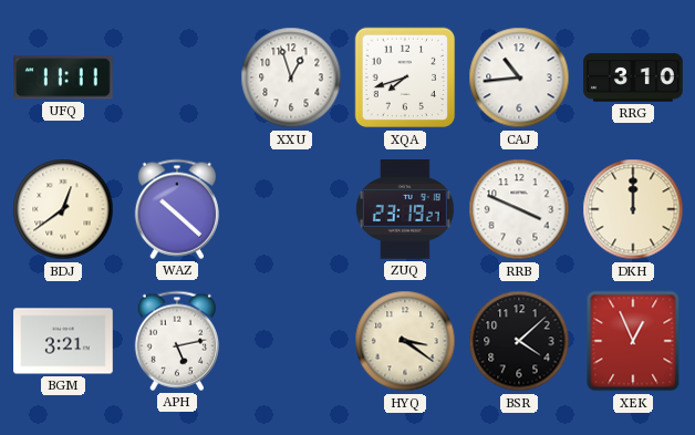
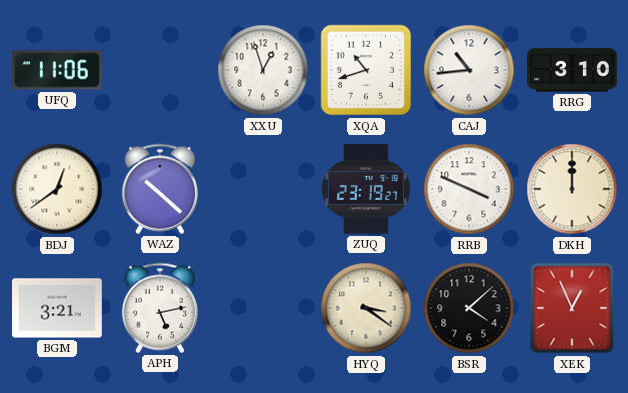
UFQ: 11:11 -> 11:06 (58, 70)
XQA: 7:42 -> 10:42 (366, 70)
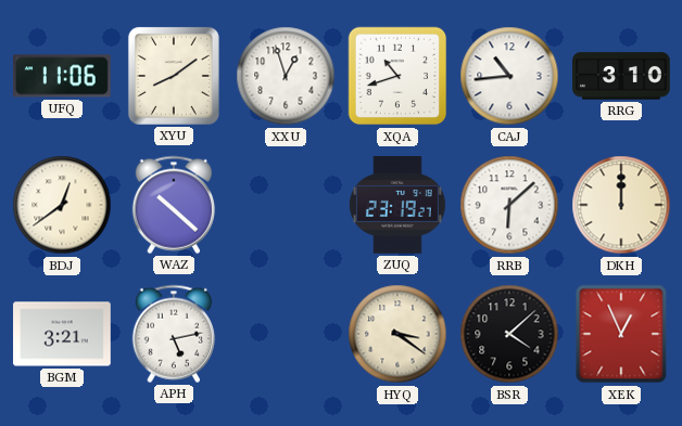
XYU: none -> 8:09 (174, 76)
RRB: 3:49 -> 6:08 (509, 205)
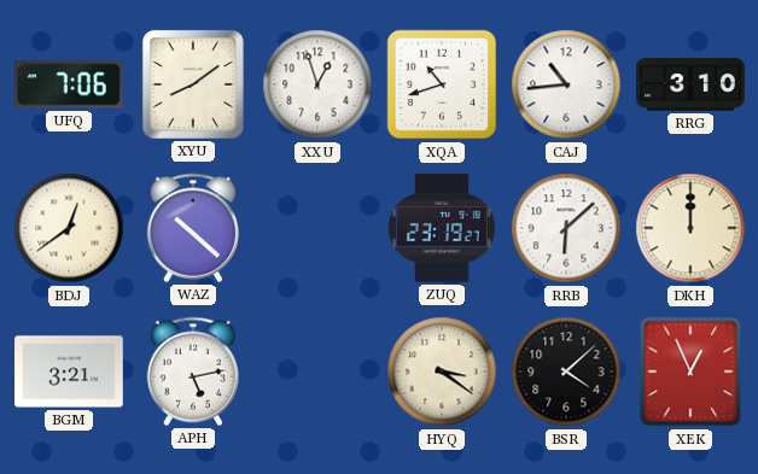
UFQ: 11:06 -> 7:06 (70, 84)
